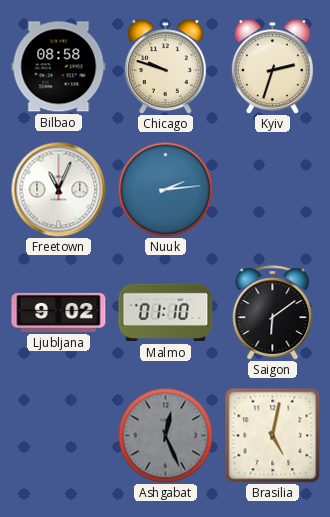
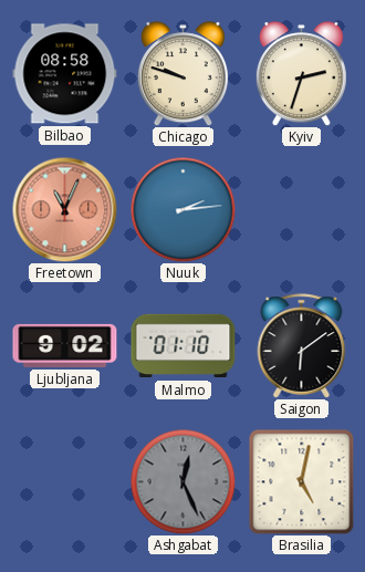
Freetown dial: white -> salmon (64, 209)
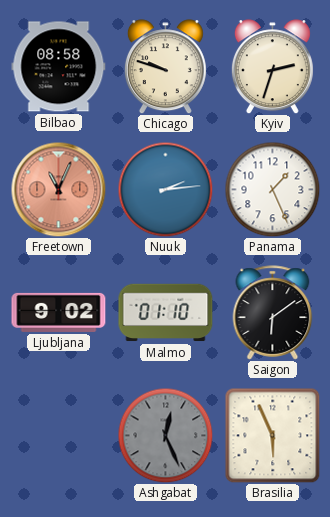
Panama: none -> 1:26 (272, 189)
Brasilia: 5:02 -> 5:56 (272, 435)
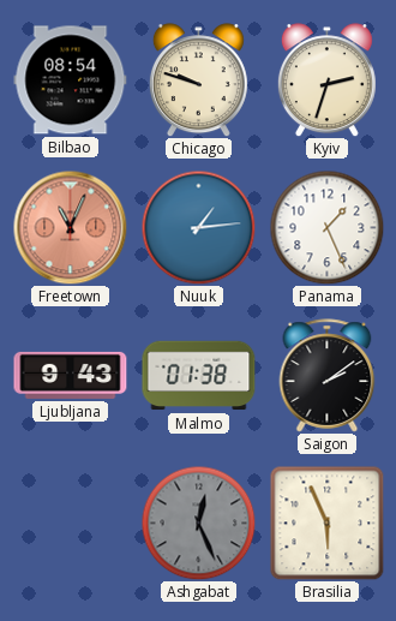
Bilbao: 08:58 -> 08:54 (71, 80)
Nuuk: 2:14 -> 1:14 (198, 227)
Ljubljana: 9:02 -> 9:43 (71, 375)
Malmo: 01:10 -> 01:38 (199, 376)
Saigon: 6:09 -> 2:09 (328, 376)
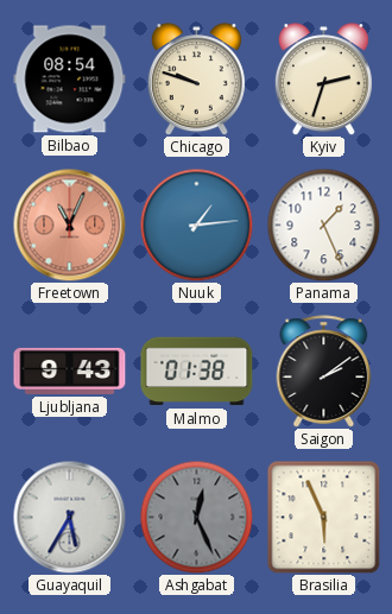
Guayaquil: none -> 5:35 (69, 517)
